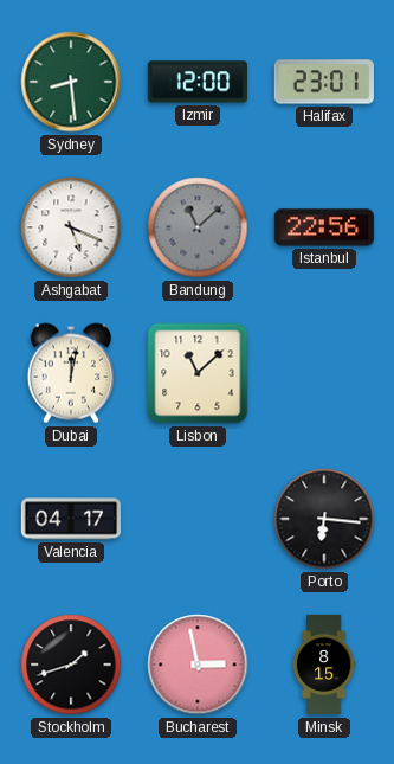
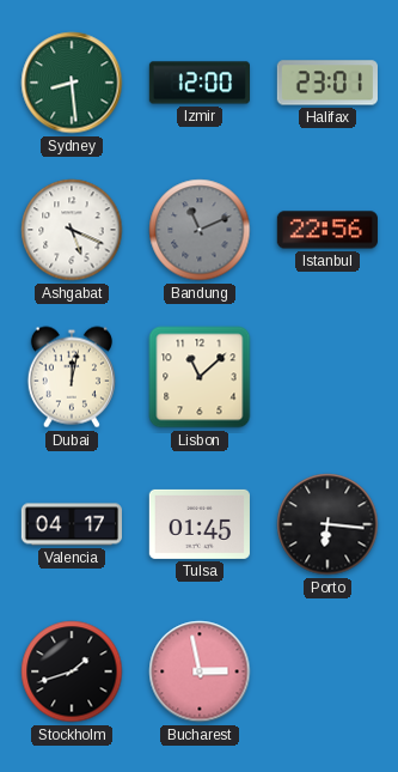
Bandung: 11:08 -> 11:11 (200, 230)
Tulsa: none -> 01:45 (200, 524)
Minsk: 8:15 -> none (324, 665)
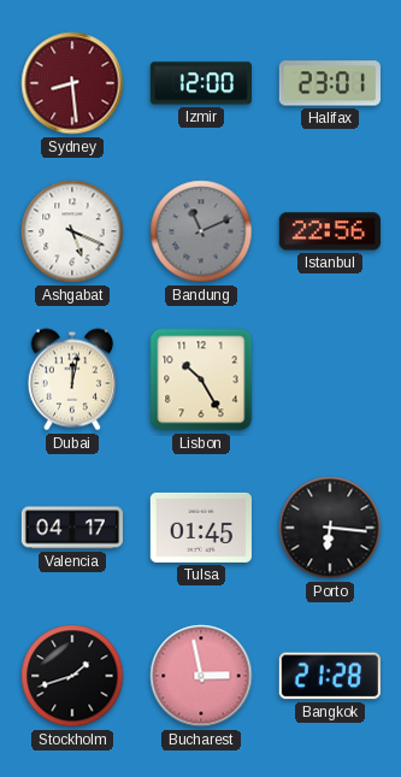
Sydney dial: green -> burgundy (72, 83)
Lisbon: 11:08 -> 10:25 (201, 379)
Bangkok: none -> 21:28 (330, 676)
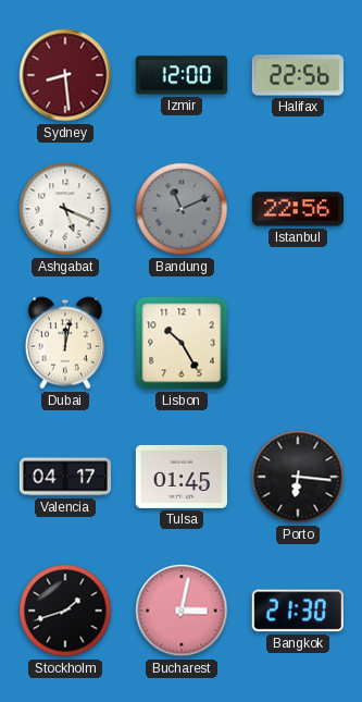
Halifax: 23:01 -> 22:56 (298, 75)
Bucharest: 2:58 -> 3:02 (182, 611)
Bangkok: 21:28 -> 21:30 (298, 611)
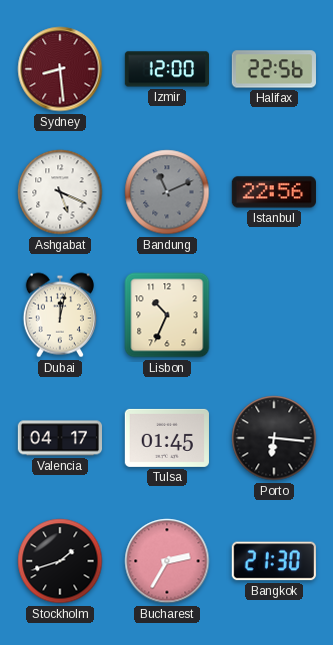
Lisbon: 10:25 -> 10:34 (167, 315)
Bucharest: 3:02 -> 2:35 (167, 561)
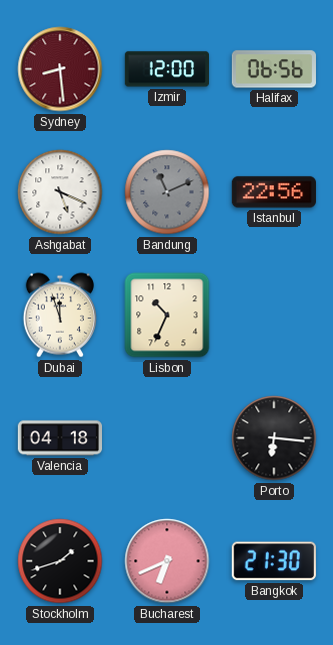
Halifax: 22:56 -> 06:56 (274, 69)
Dubai: 12:02 -> 11:57 (60, 315)
Valencia: 04:17 -> 04:18 (59, 438)
Tulsa: 01:45 -> none (167, 438)
Bucharest: 2:35 -> 6:41 (167, 561)
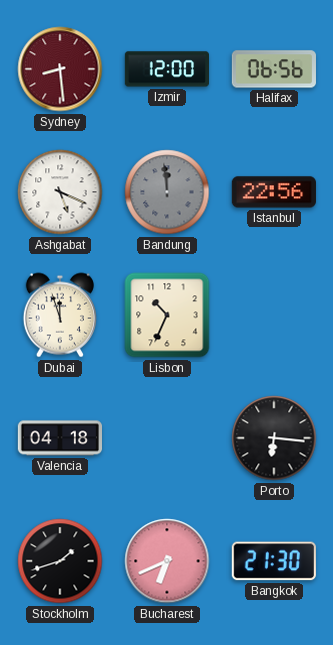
Bandung: 11:11 -> 11:59 (167, 192)
